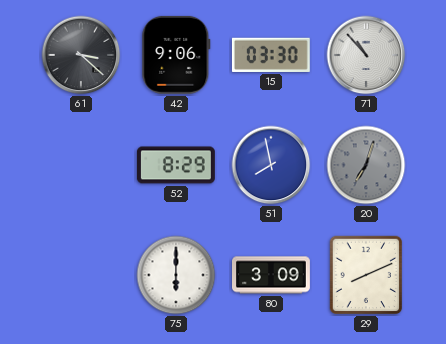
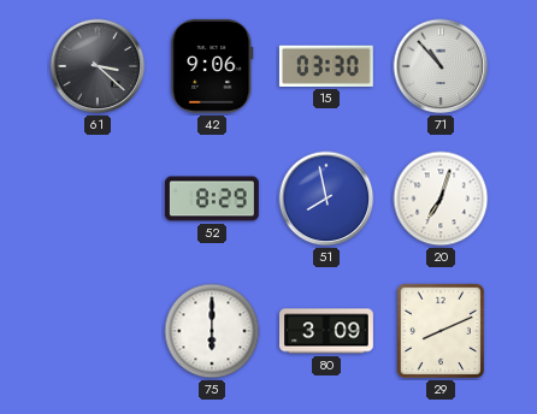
20 dial: grey -> white (441, 199)
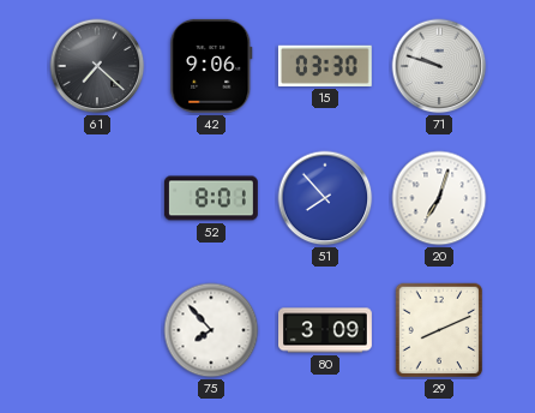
61: 3:22 -> 7:22 (97, 66)
71: 10:53 -> 9:48 (439, 66)
52: 8:29 -> 8:01 (211, 198)
51: 7:58 -> 7:53 (325, 198)
75: 6:00 -> 7:53 (211, 330)
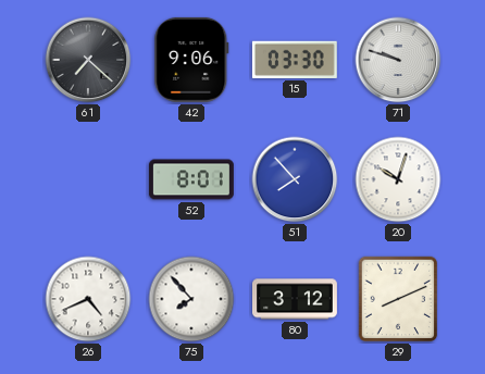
20: 7:03 -> 10:03 (398, 179)
26: none -> 4:41 (88, 299)
80: 3:09 -> 3:12 (296, 299)
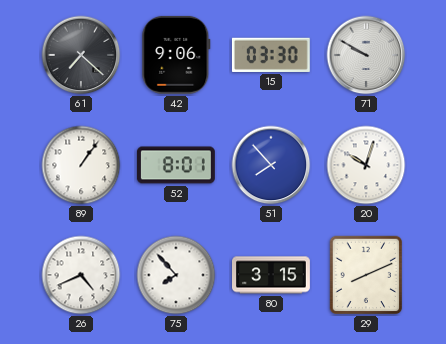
71: 9:48 -> 9:50 (366, 55)
89: none -> 1:06 (81, 165)
80: 3:12 -> 3:15 (272, 275)
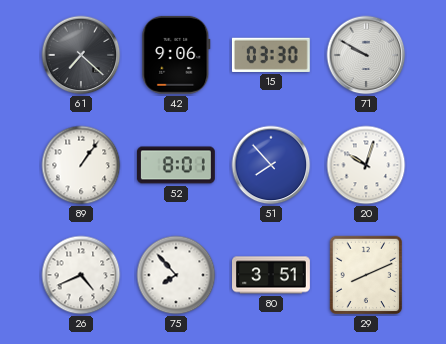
80: 3:15 -> 3:51 (272, 275)
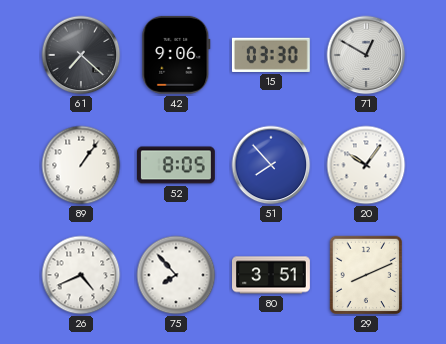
71: 9:50 -> 12:50 (366, 55)
52: 8:01 -> 8:05 (176, 165)
20: 10:03 -> 10:06 (366, 165)
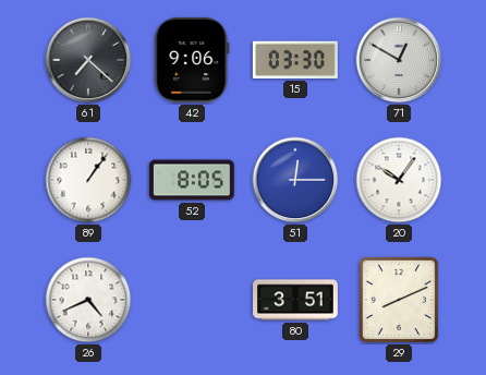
51: 7:53 -> 12:15 (295, 180)
75: 7:53 -> none (176, 275)
